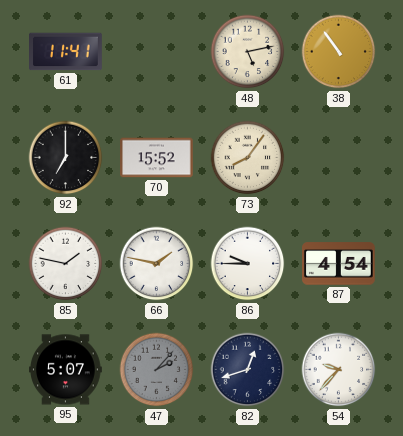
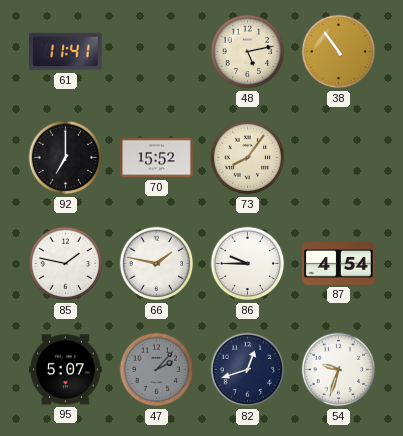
54: 9:37 -> 9:33 (339, 370)
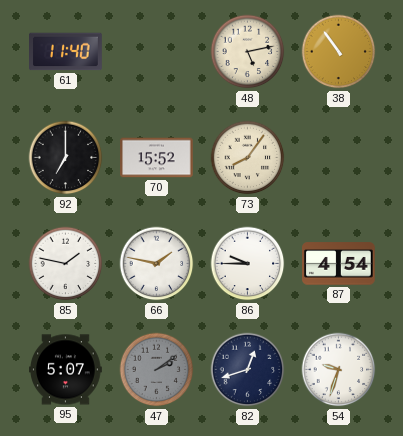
61: 11:41 -> 11:40 (66, 52)
47: 2:07 -> 2:09 (157, 370)
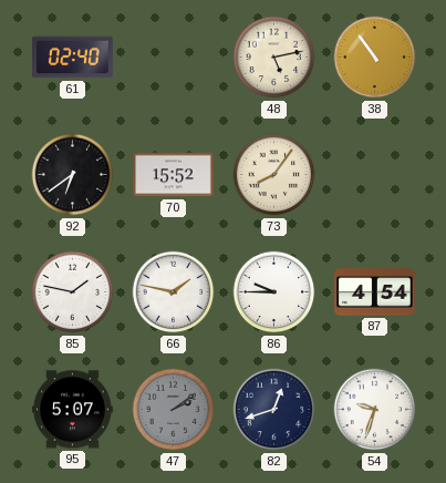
61: 11:40 -> 02:40 (73, 58)
92: 7:00 -> 6:39 (73, 175)
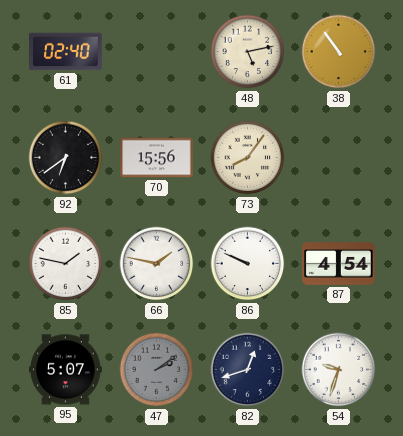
70: 15:52 -> 15:56 (157, 158)
86: 9:45 -> 9:49 (248, 264)
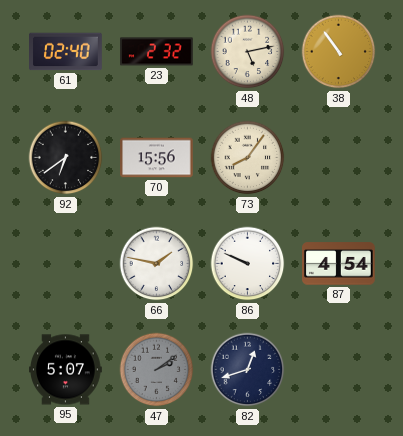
23: none -> 2:32 (157, 52)
85: 1:47 -> none (66, 264)
54: 9:33 -> none (339, 370)
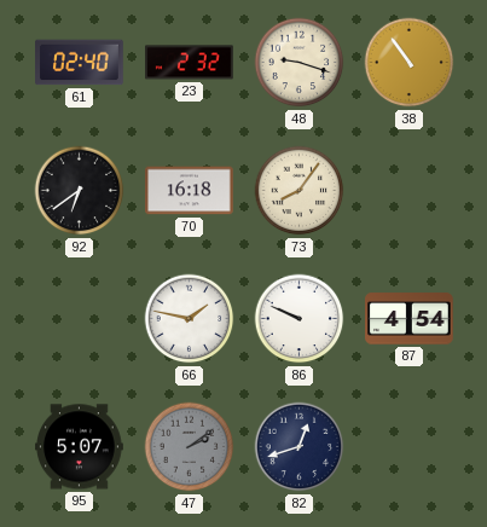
48: 5:13 -> 9:18 (300, 63)
70: 15:56 -> 16:18 (190, 191)
